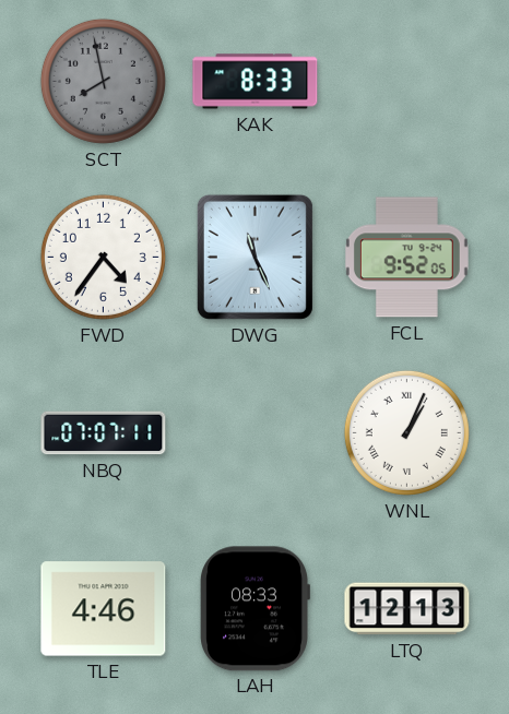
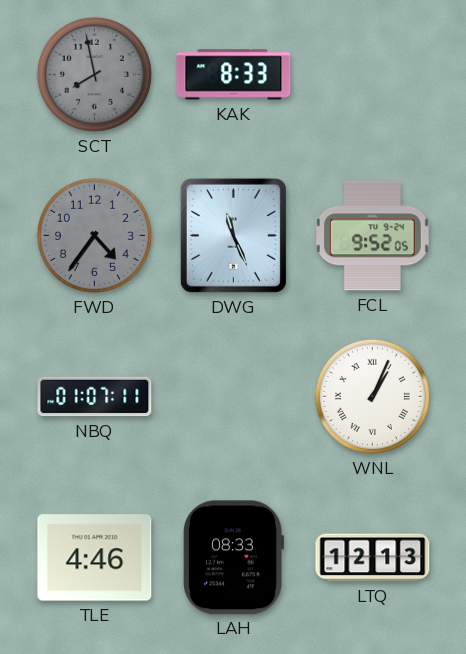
FWD dial: white -> grey (94, 235)
NBQ: 07:07 -> 01:07 (95, 397)
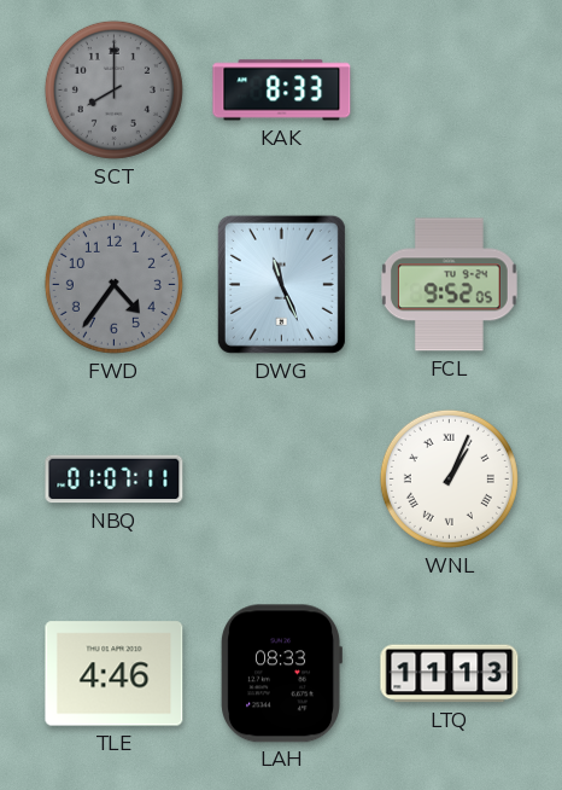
SCT: 7:58 -> 8:00 (113, 89)
LTQ: 12:13 -> 11:13 (450, 674)
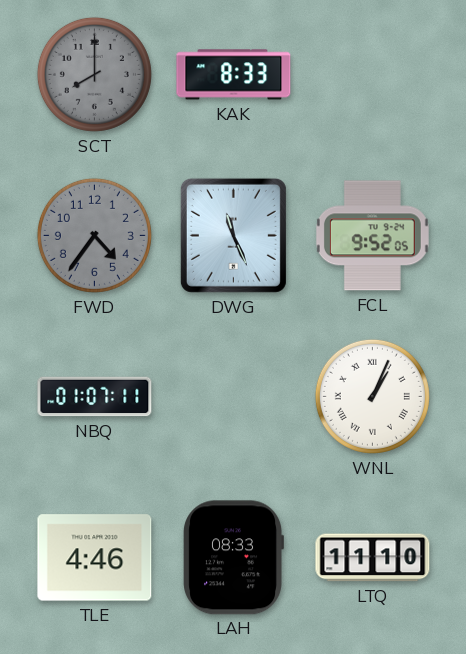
LTQ: 11:13 -> 11:10 (373, 558)
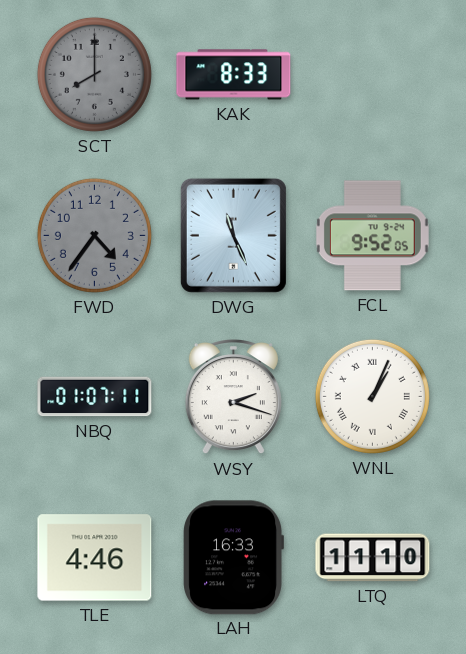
WSY: none -> 2:18 (233, 398)
LAH: 08:33 -> 16:33 (233, 558)
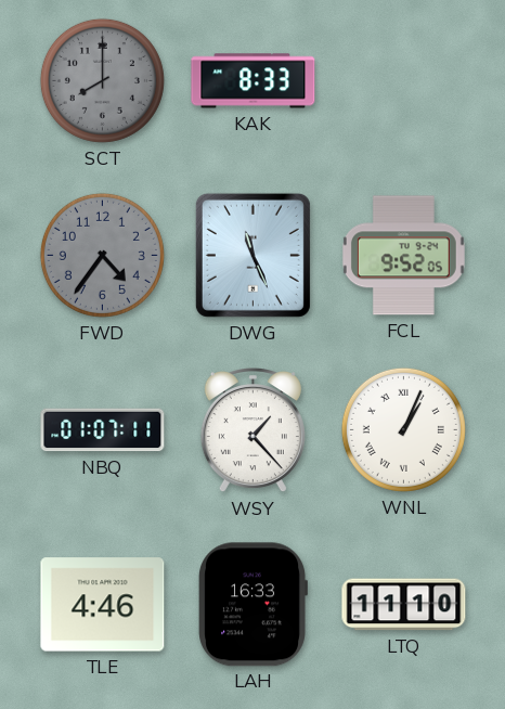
WSY: 2:18 -> 1:23 (252, 431)
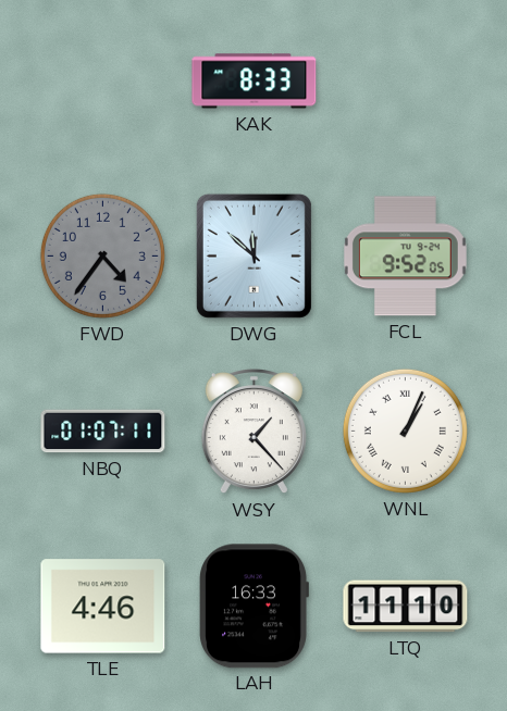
SCT: 8:00 -> none (102, 80)
DWG: 11:26 -> 11:52 (253, 255)
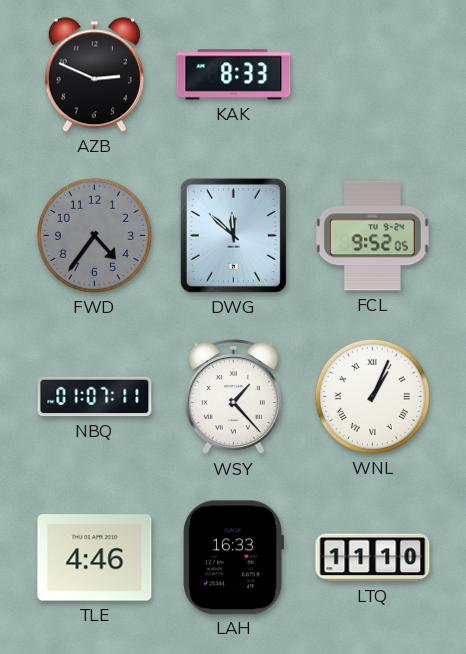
AZB: none -> 2:49 (94, 75)
